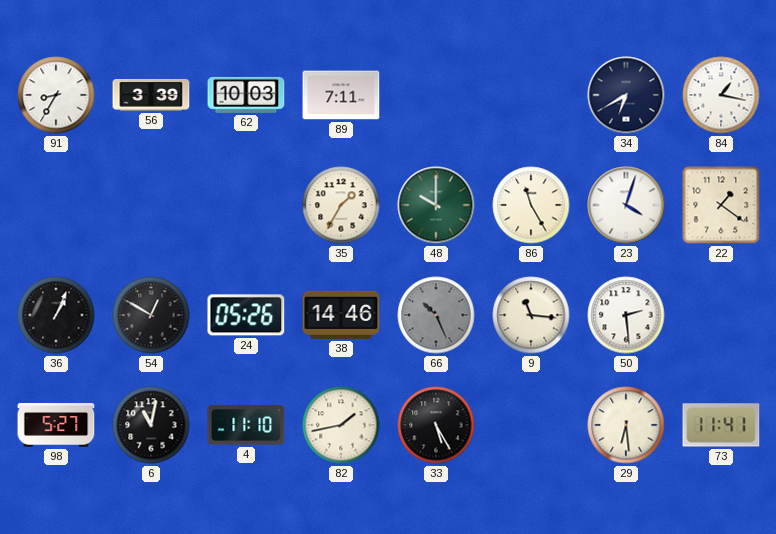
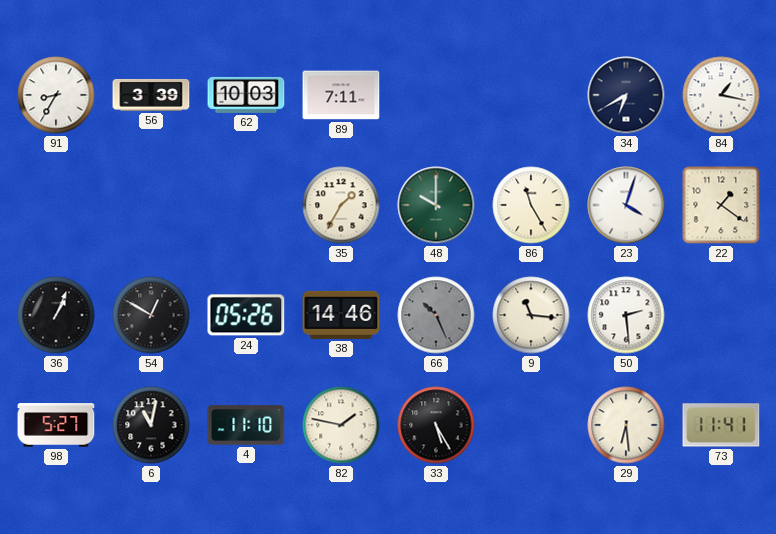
82: 1:43 -> 1:47 (341, 425)
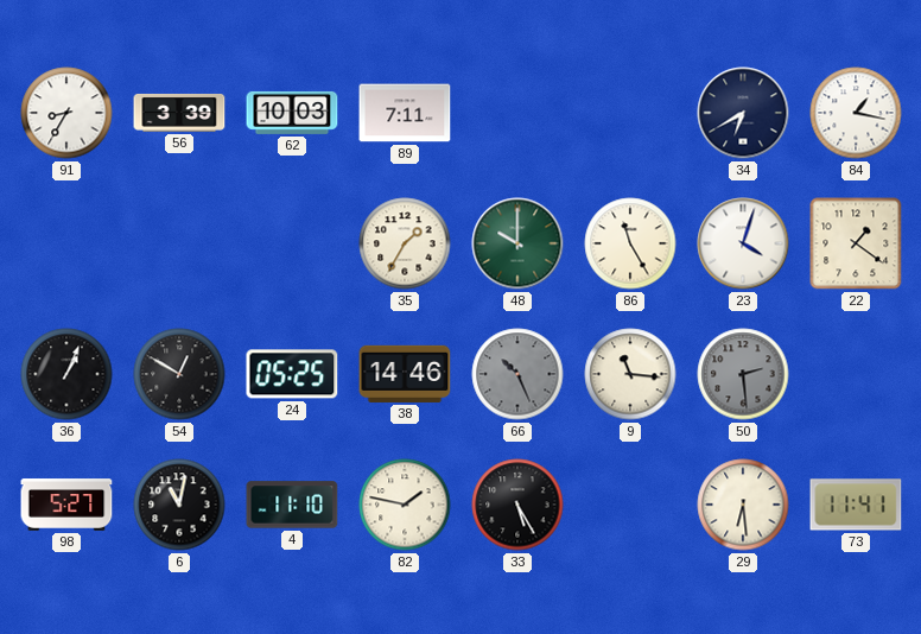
24: 05:26 -> 05:25 (292, 374)
50 dial: white -> grey (743, 374)
